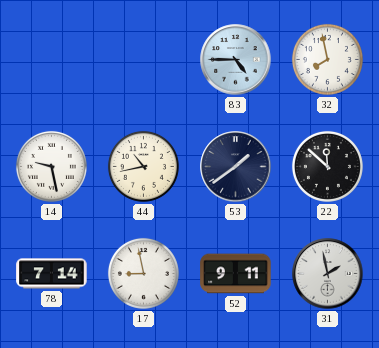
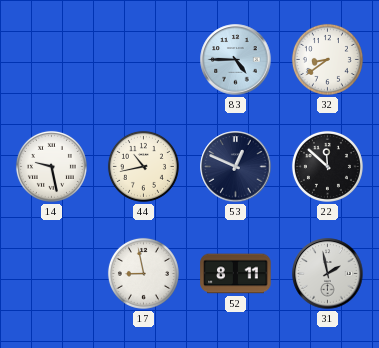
32: 7:58 -> 8:39 (327, 59)
53: 1:39 -> 12:49 (236, 167)
78: 7:14 -> none (52, 274)
52: 9:11 -> 8:11 (236, 274)
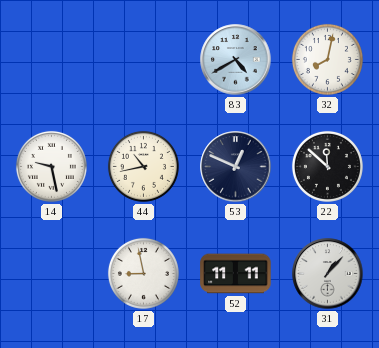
83: 4:45 -> 4:40 (236, 60)
32: 8:39 -> 8:02 (327, 59)
52: 8:11 -> 11:11 (236, 274)
31: 1:58 -> 1:07 (328, 274)
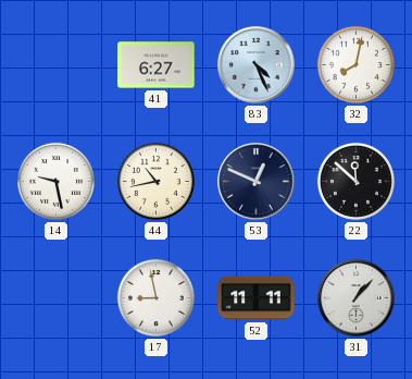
41: none -> 6:27 (157, 65)
83: 4:40 -> 4:26 (257, 65)
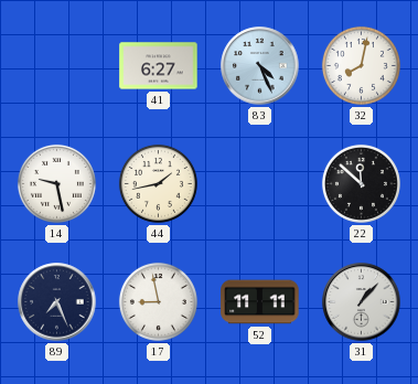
44: 10:43 -> 1:43 (158, 183)
53: 12:49 -> none (257, 182)
89: none -> 7:26 (57, 302)
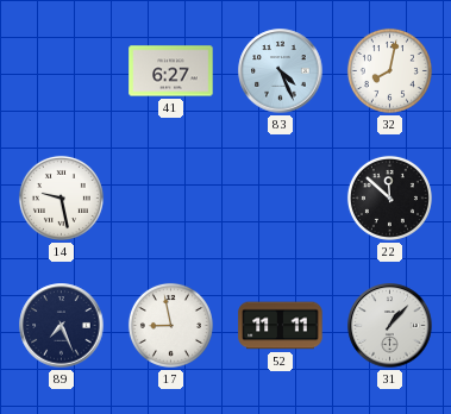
44: 1:43 -> none (158, 183)
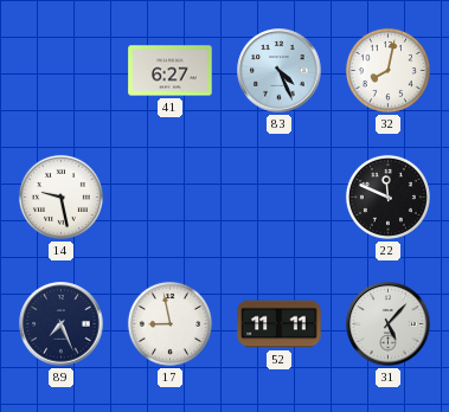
22: 11:52 -> 11:49 (387, 197)
31: 1:07 -> 5:07 (389, 324)
